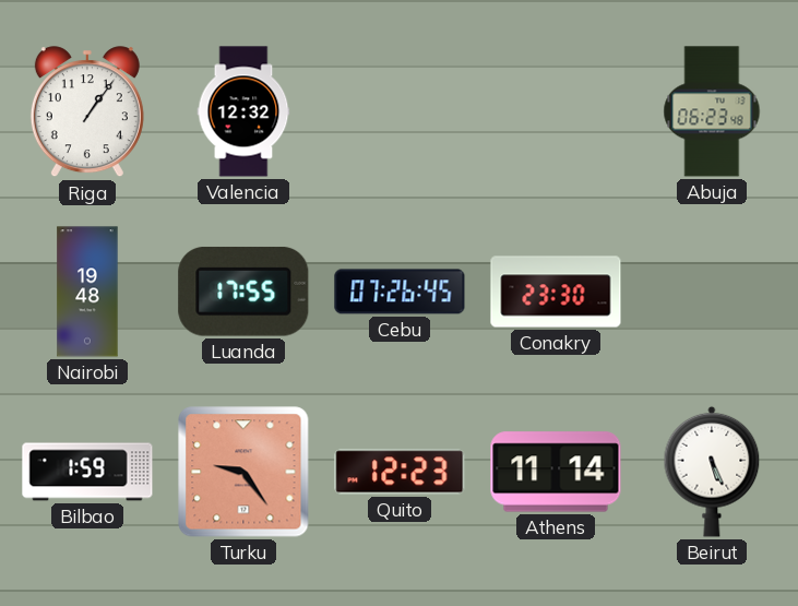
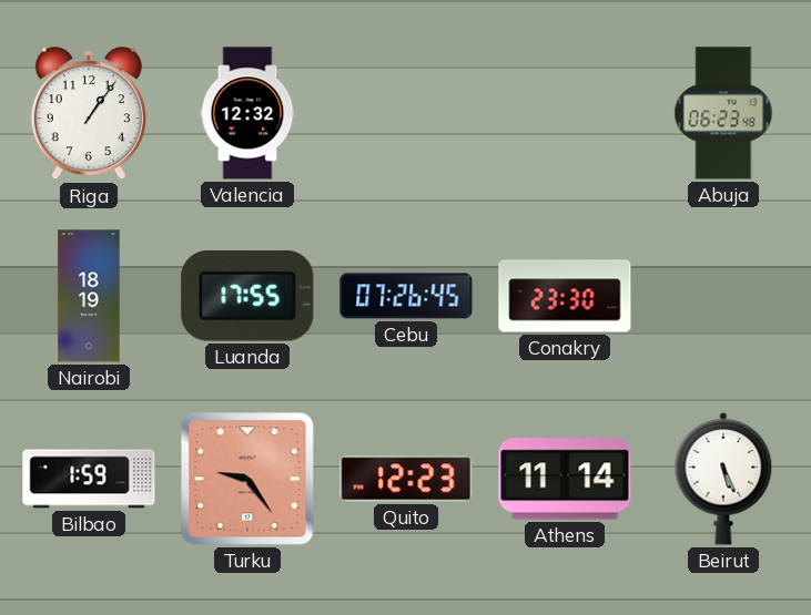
Nairobi: 19:48 -> 18:19 (89, 296)
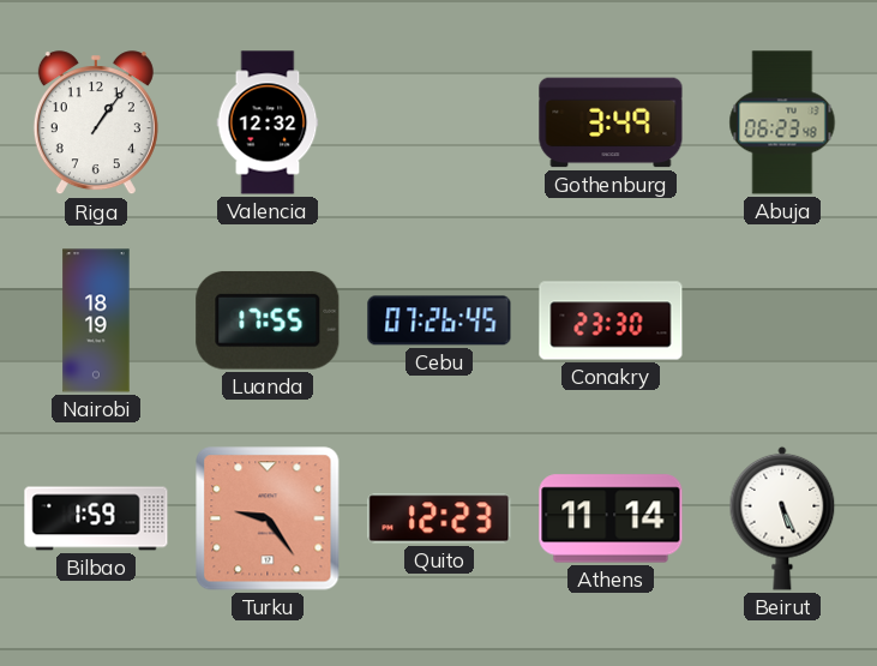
Gothenburg: none -> 3:49 (611, 122)
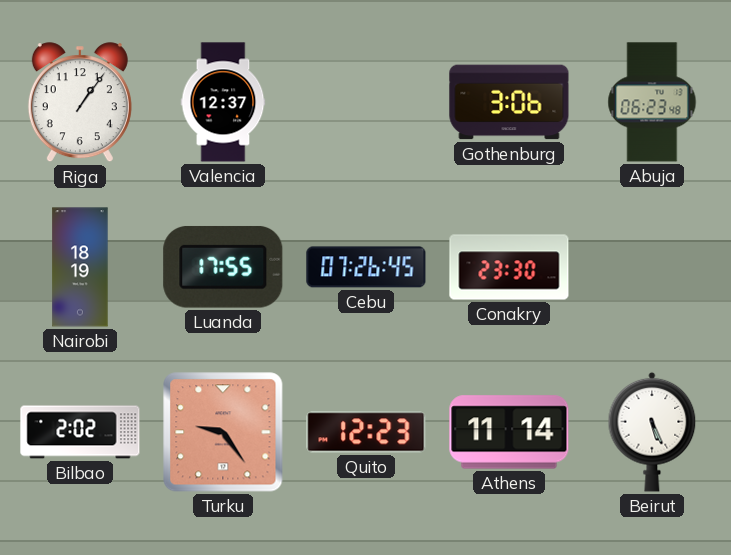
Valencia: 12:32 -> 12:37 (223, 102)
Gothenburg: 3:49 -> 3:06 (509, 102)
Bilbao: 1:59 -> 2:02 (80, 432)
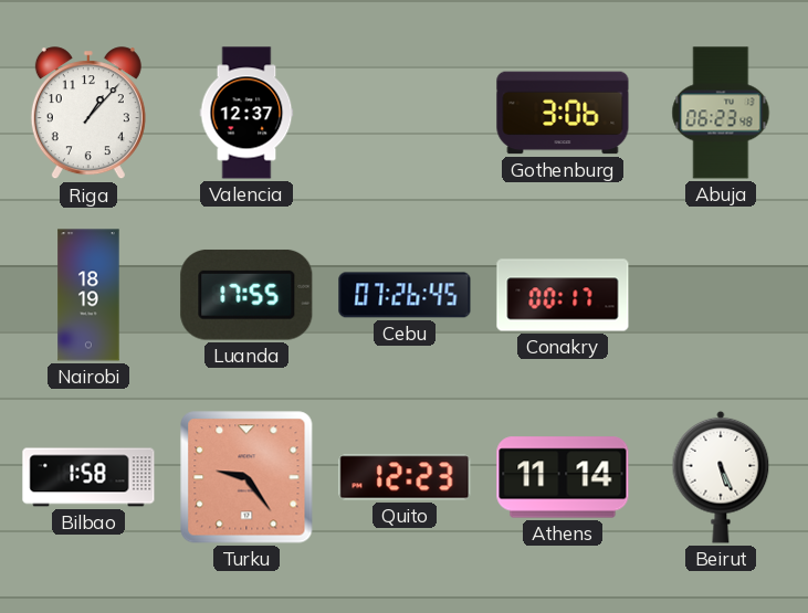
Riga: 1:06 -> 1:07 (88, 114)
Conakry: 23:30 -> 00:17 (563, 295)
Bilbao: 2:02 -> 1:58 (88, 477)
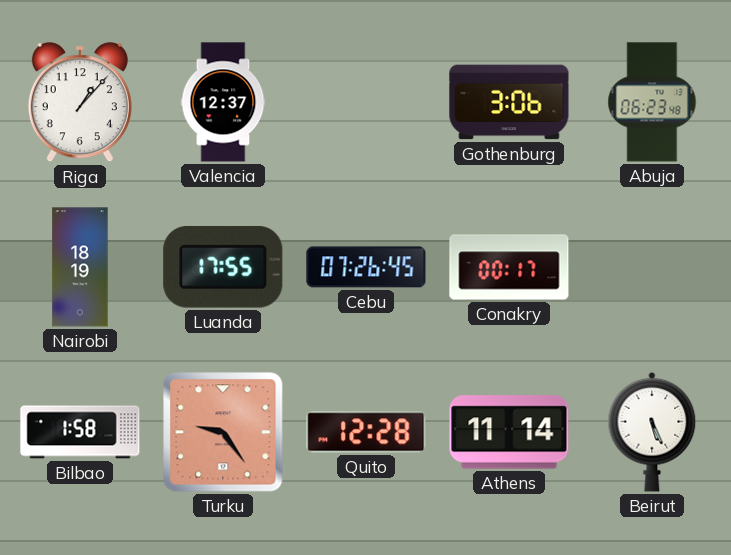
Quito: 12:23 -> 12:28 (366, 432)
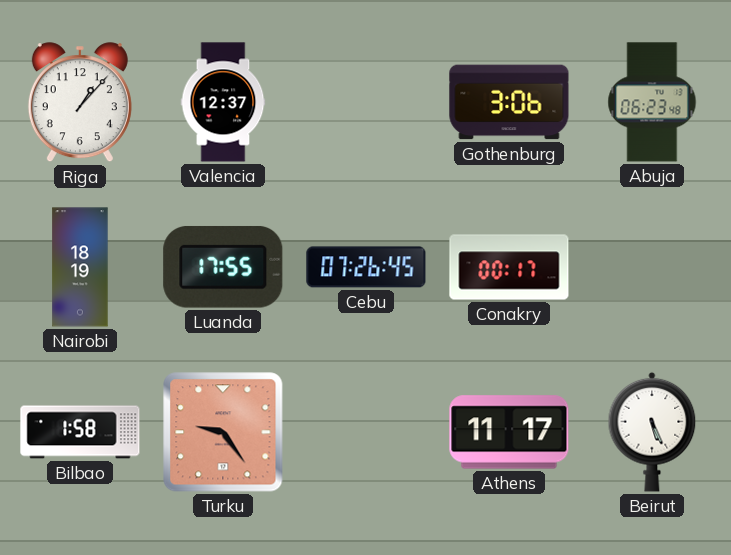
Quito: 12:28 -> none (366, 432)
Athens: 11:14 -> 11:17 (509, 432)
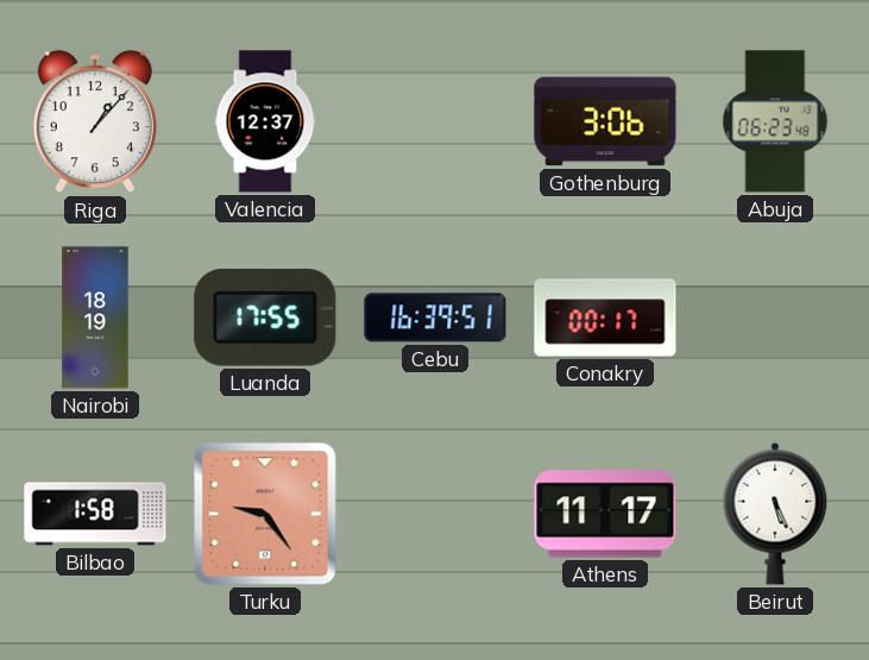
Cebu: 07:26 -> 16:39 (435, 318)
